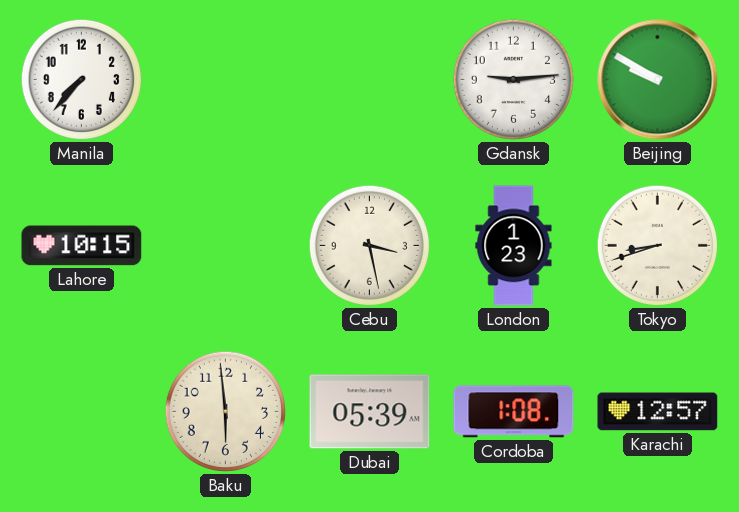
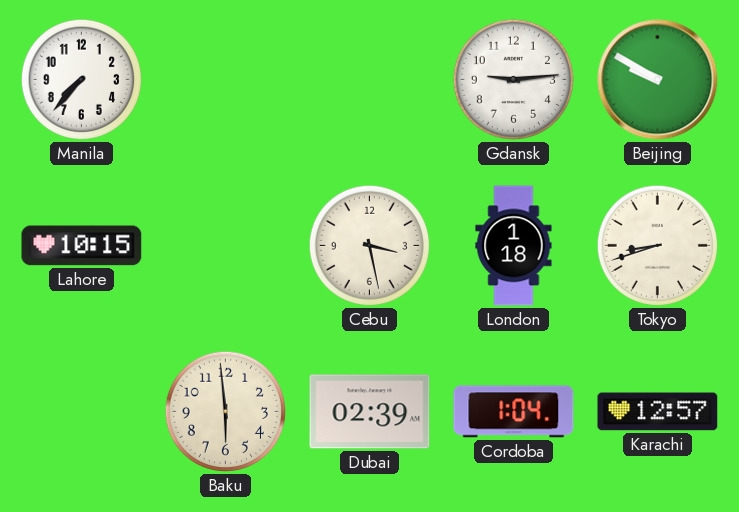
London: 1:23 -> 1:18 (514, 246)
Dubai: 05:39 -> 02:39 (370, 412)
Cordoba: 1:08 -> 1:04 (514, 412)
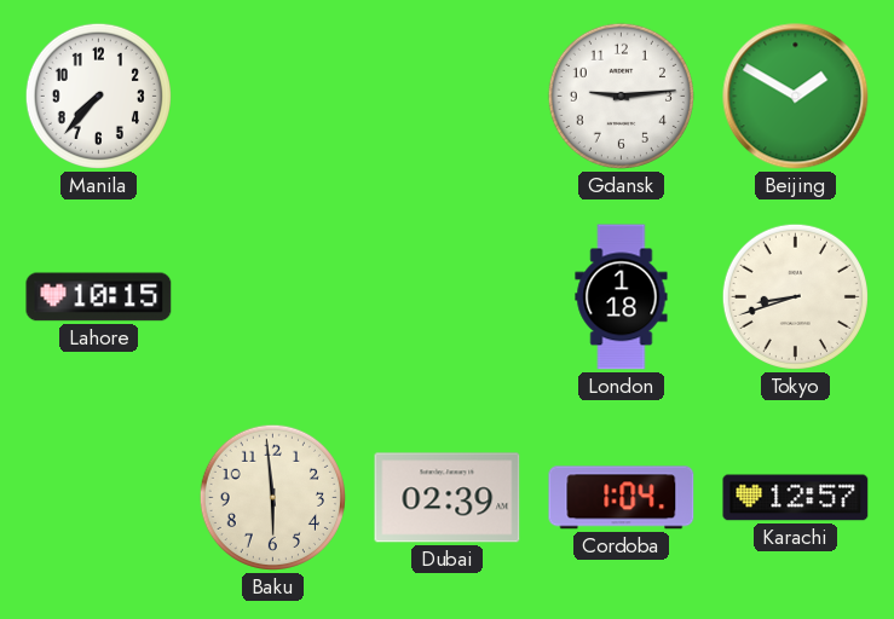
Beijing: 9:50 -> 1:50 (796, 97)
Cebu: 3:28 -> none (369, 245)
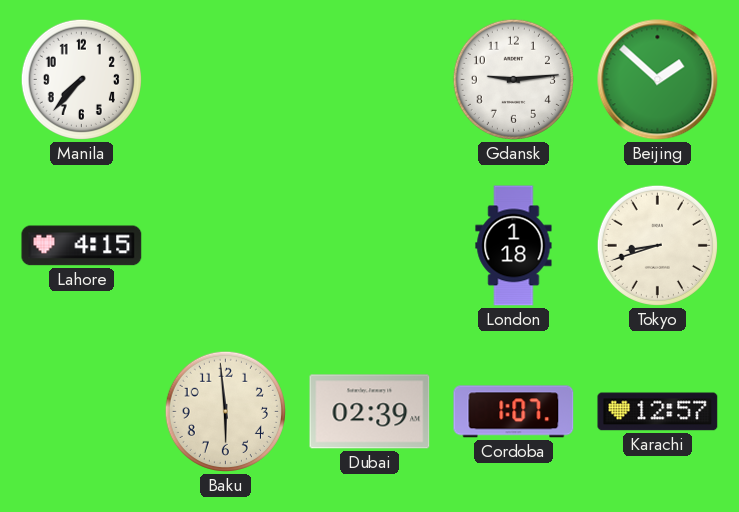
Beijing: 1:50 -> 1:52 (658, 80)
Lahore: 10:15 -> 4:15 (82, 246)
Cordoba: 1:04 -> 1:07 (514, 412)
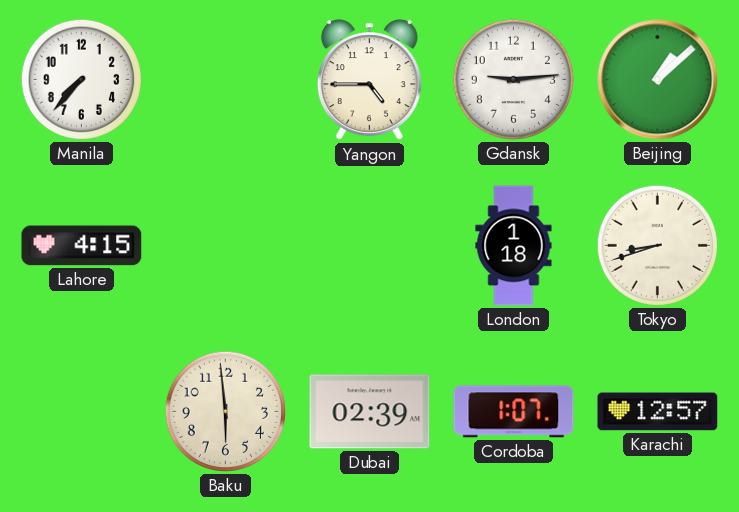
Yangon: none -> 4:45 (369, 80)
Beijing: 1:52 -> 1:08 (658, 80)
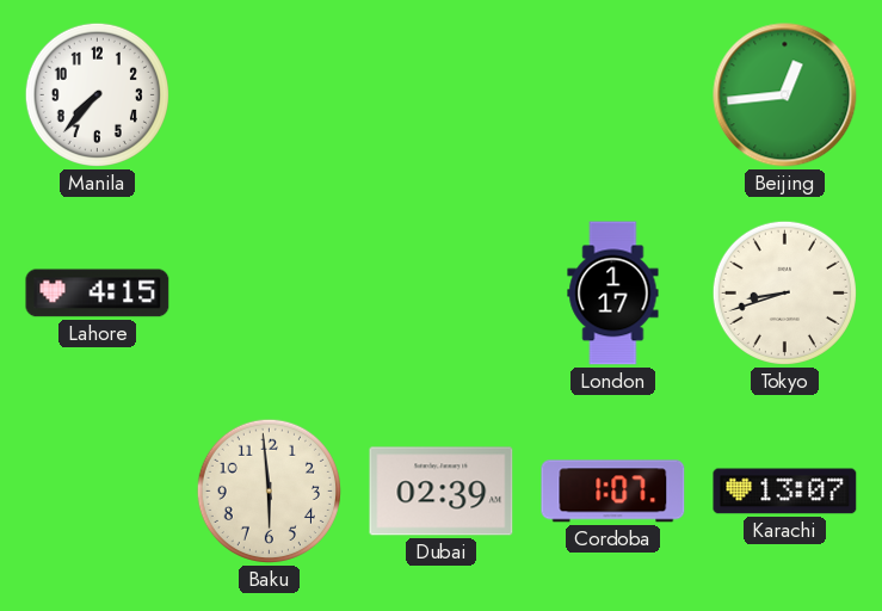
Yangon: 4:45 -> none (369, 80)
Gdansk: 9:14 -> none (513, 79)
Beijing: 1:08 -> 12:44 (785, 95)
London: 1:18 -> 1:17 (613, 294)
Karachi: 12:57 -> 13:07 (785, 492)
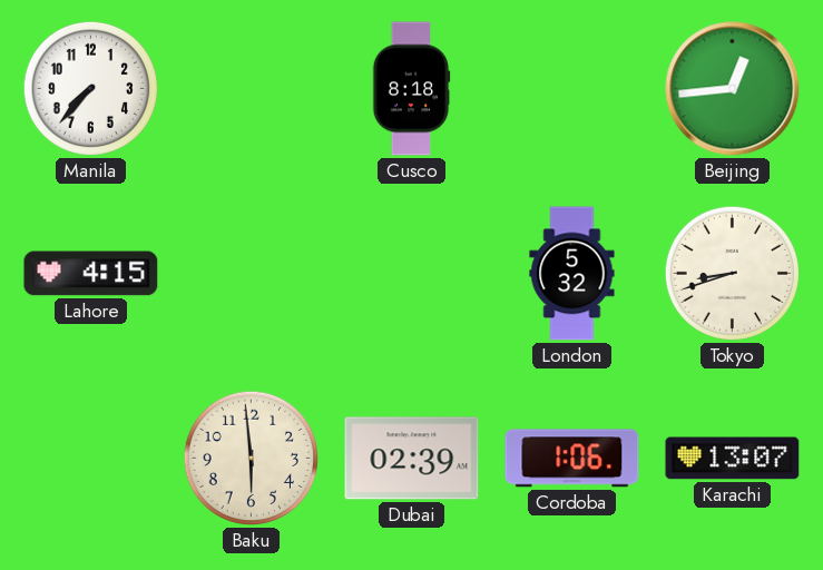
Cusco: none -> 8:18 (411, 89)
London: 1:17 -> 5:32 (572, 274)
Cordoba: 1:07 -> 1:06 (572, 459)
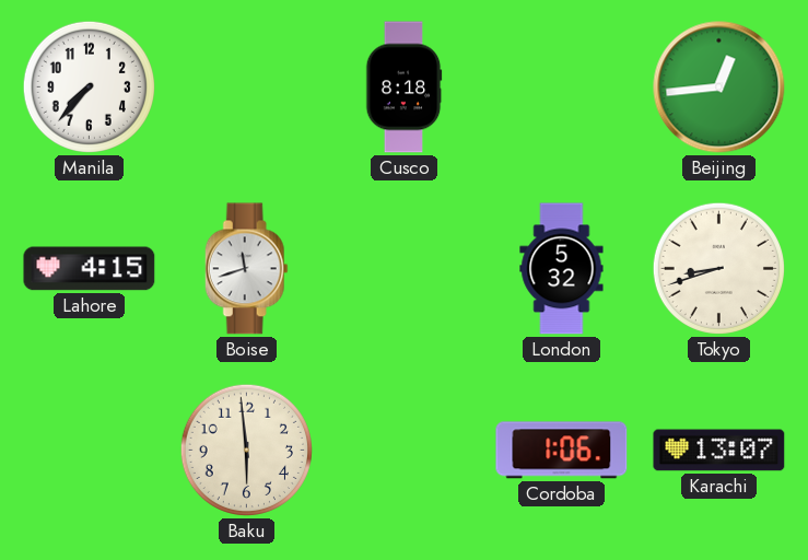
Boise: none -> 11:42 (246, 269)
Dubai: 02:39 -> none (412, 459)
